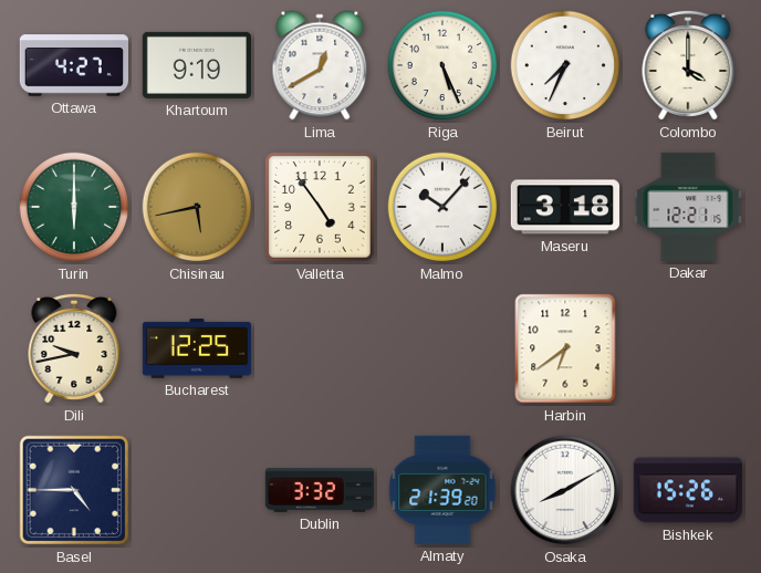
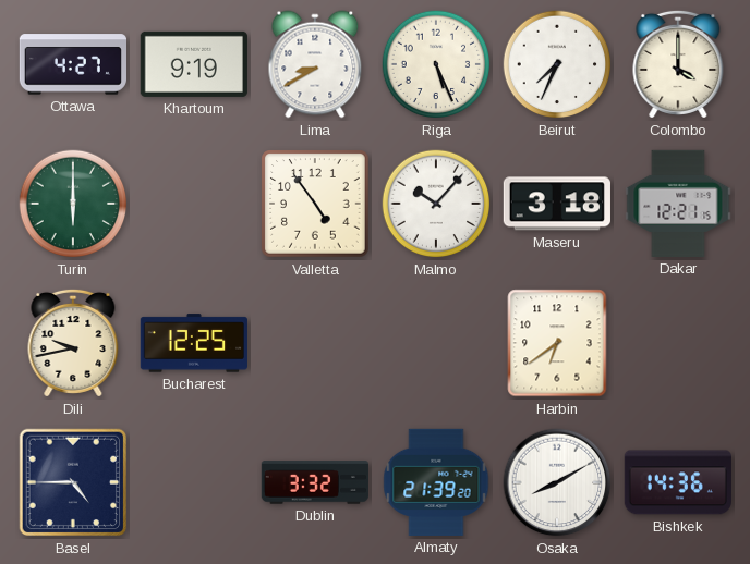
Lima: 12:40 -> 8:40 (315, 64)
Chisinau: 5:43 -> none (197, 207)
Bishkek: 15:26 -> 14:36 (678, 482)
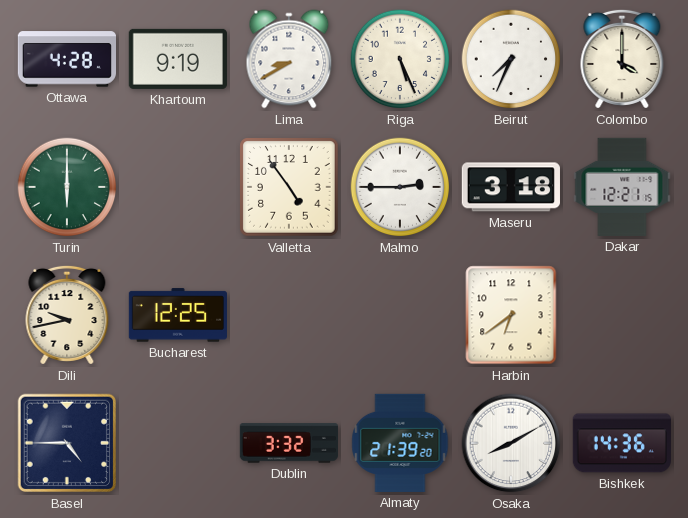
Ottawa: 4:27 -> 4:28 (66, 59)
Malmo: 10:07 -> 2:45 (400, 187)
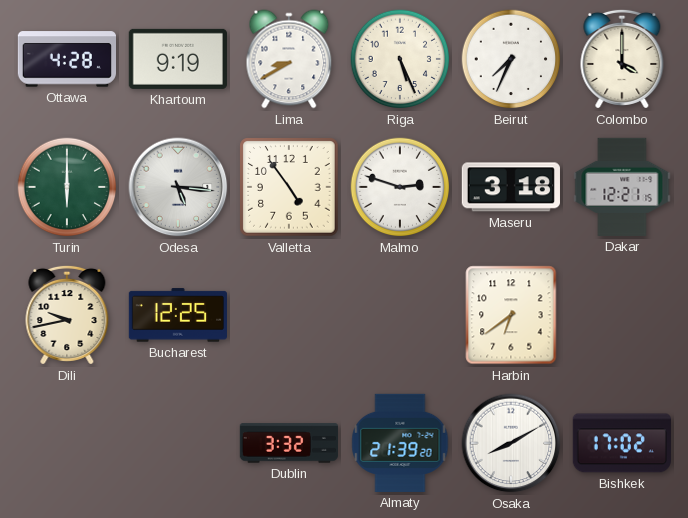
Odesa: none -> 5:16 (178, 187)
Malmo: 2:45 -> 2:48 (400, 187)
Basel: 4:45 -> none (67, 443)
Bishkek: 14:36 -> 17:02 (622, 443)
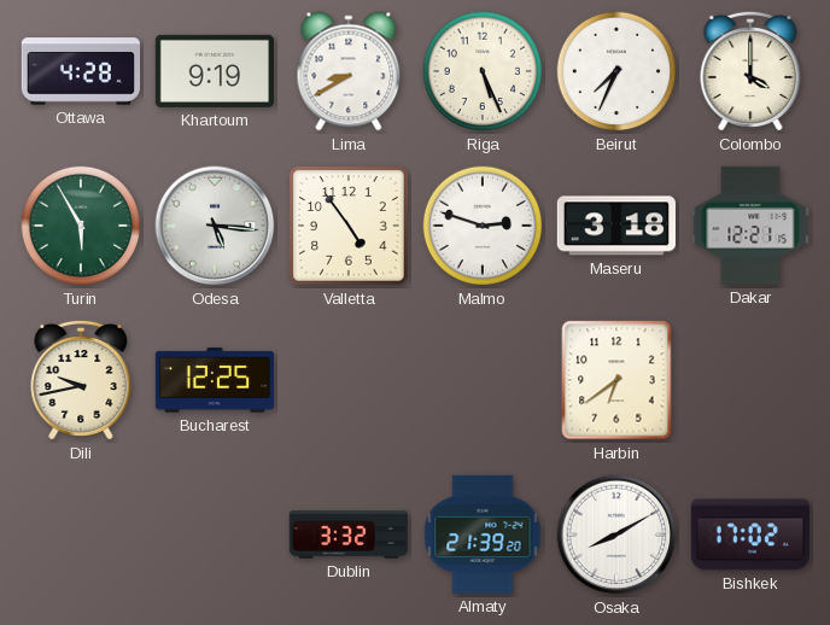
Turin: 6:00 -> 5:55 (81, 226)
